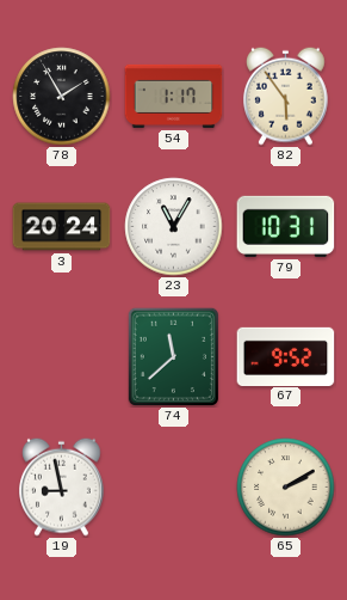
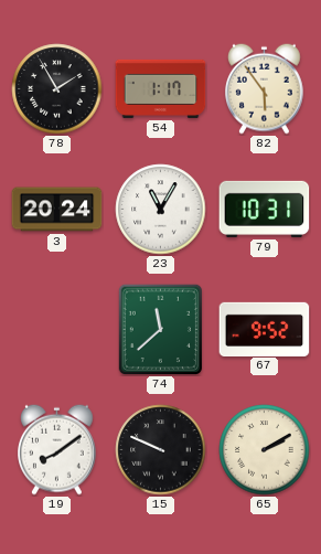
19: 8:58 -> 8:09 (57, 449)
15: none -> 9:49 (161, 450)
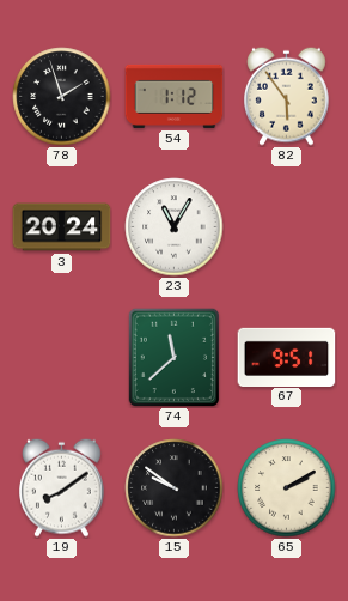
78: 1:55 -> 1:57 (62, 97)
54: 1:17 -> 1:12 (175, 96)
79: 10:31 -> none (265, 209)
67: 9:52 -> 9:51 (287, 357)
15: 9:49 -> 9:51 (175, 488)
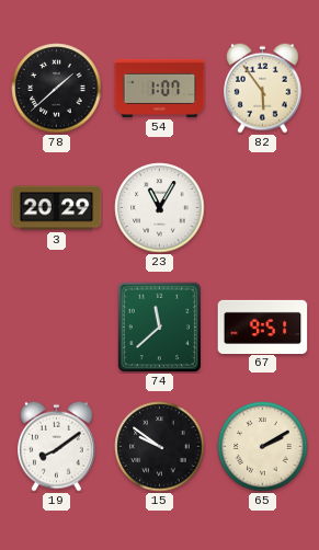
78: 1:57 -> 1:38 (57, 89)
54: 1:12 -> 1:07 (160, 88)
3: 20:24 -> 20:29 (57, 208)
